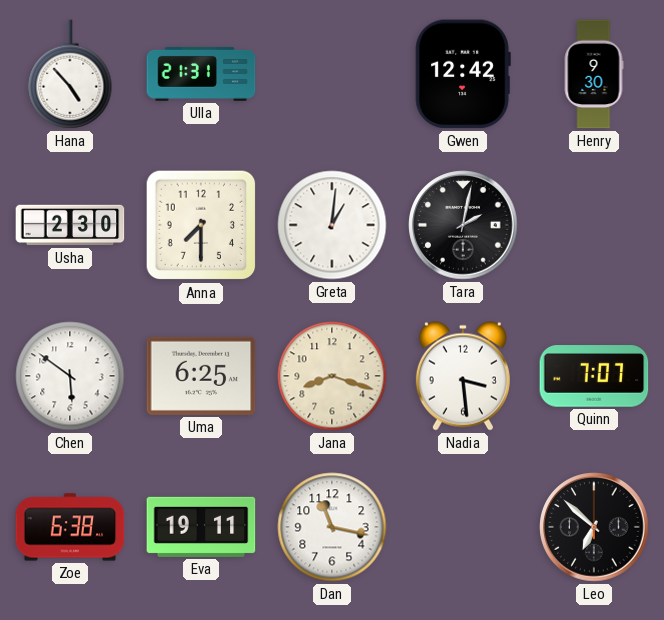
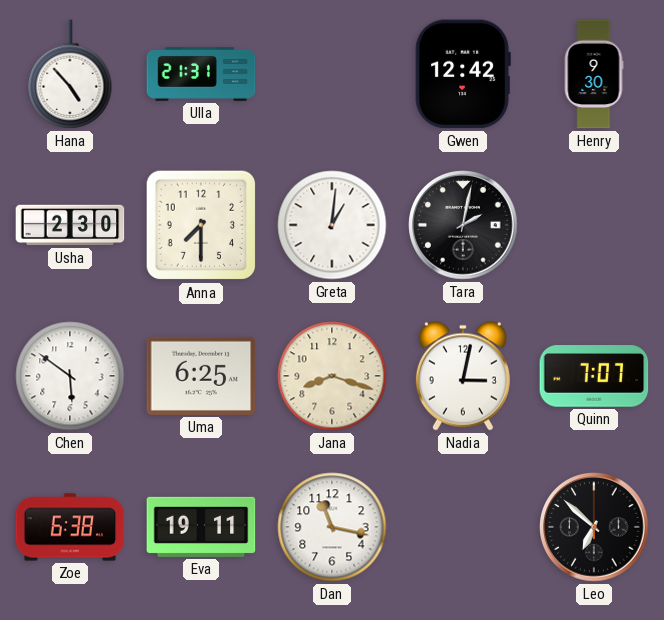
Nadia: 3:29 -> 3:02 (463, 376)
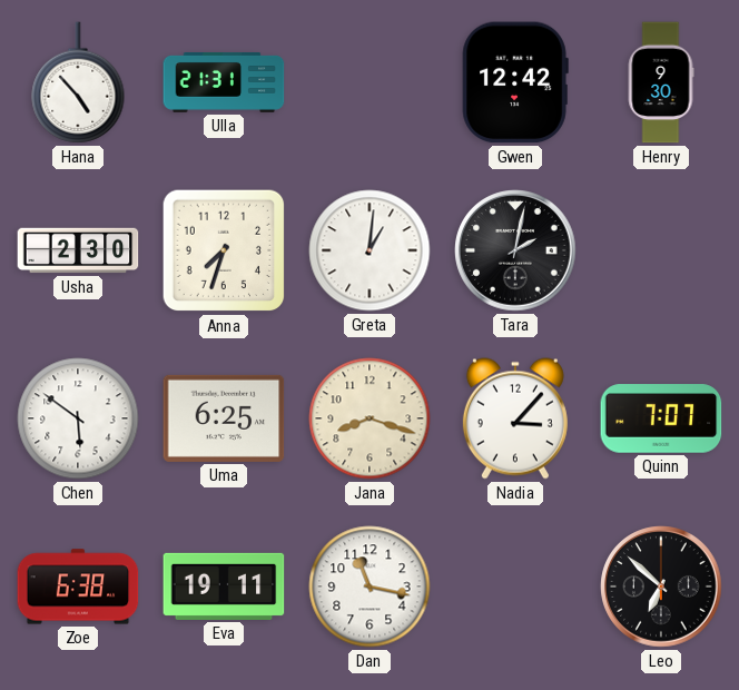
Anna: 7:30 -> 7:33 (224, 250)
Nadia: 3:02 -> 3:07 (515, 418)
